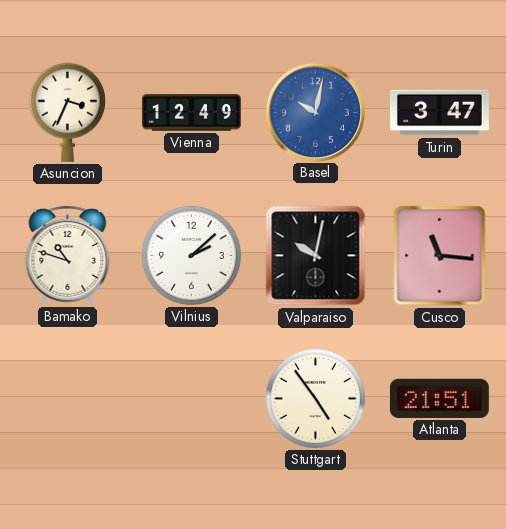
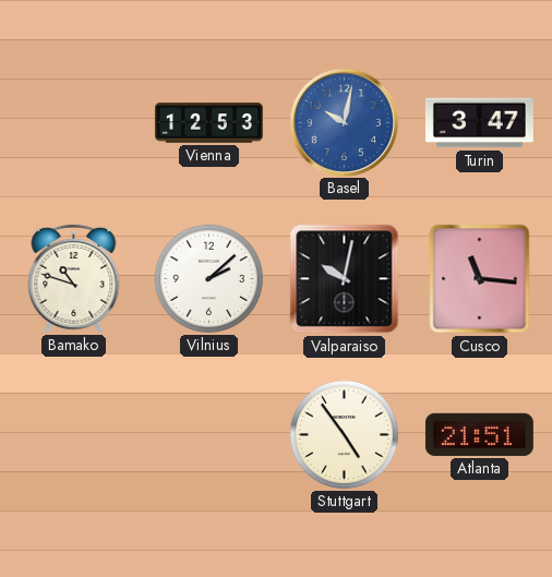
Asuncion: 3:34 -> none (67, 112)
Vienna: 12:49 -> 12:53 (209, 123)
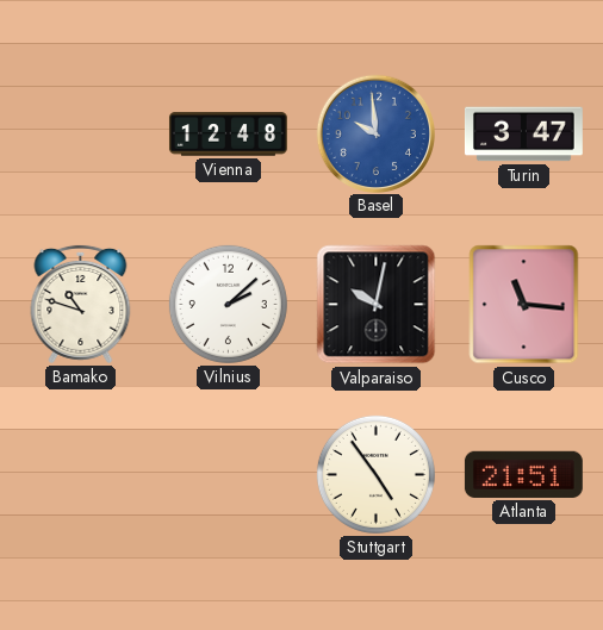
Vienna: 12:53 -> 12:48 (229, 135)
Basel: 10:02 -> 9:59 (375, 133)
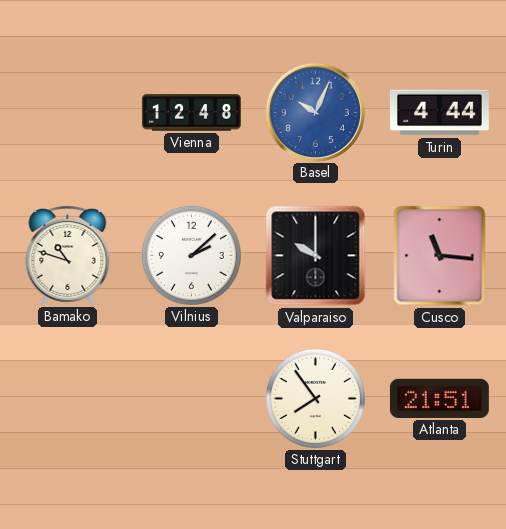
Basel: 9:59 -> 10:04 (315, 112)
Turin: 3:47 -> 4:44 (439, 113)
Valparaiso: 10:02 -> 10:00 (316, 256)
Stuttgart: 4:54 -> 7:54 (315, 398)
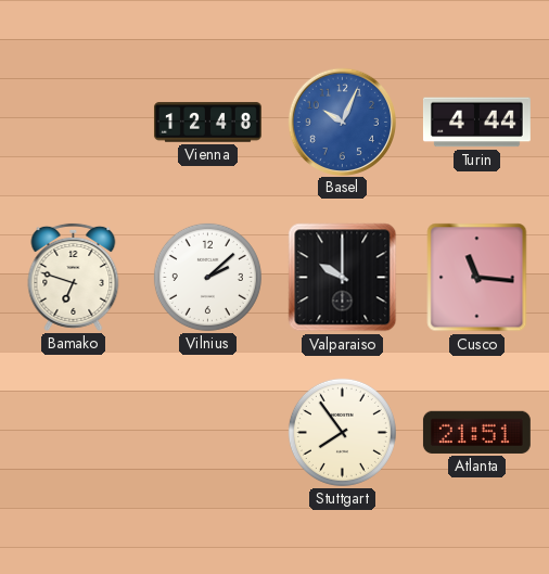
Bamako: 10:48 -> 6:48 (74, 277)
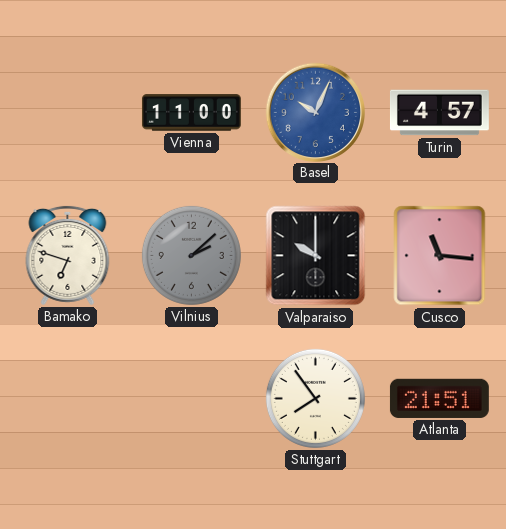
Vienna: 12:48 -> 11:00 (192, 113)
Turin: 4:44 -> 4:57 (439, 113)
Vilnius dial: white -> grey (191, 255)
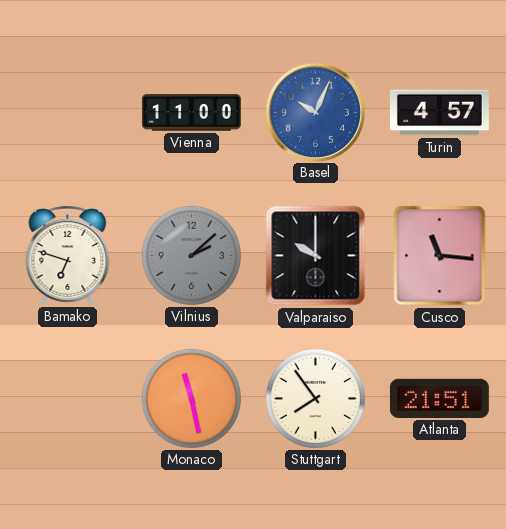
Monaco: none -> 11:28 (191, 398)
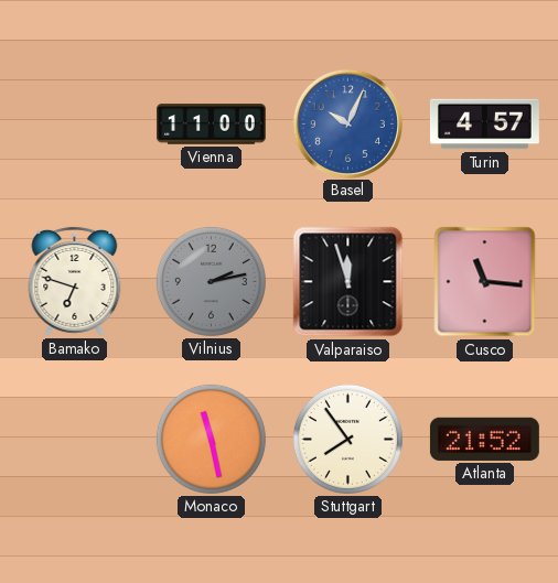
Vilnius: 2:08 -> 2:13 (211, 281)
Valparaiso: 10:00 -> 11:57 (348, 282)
Atlanta: 21:51 -> 21:52 (484, 439)
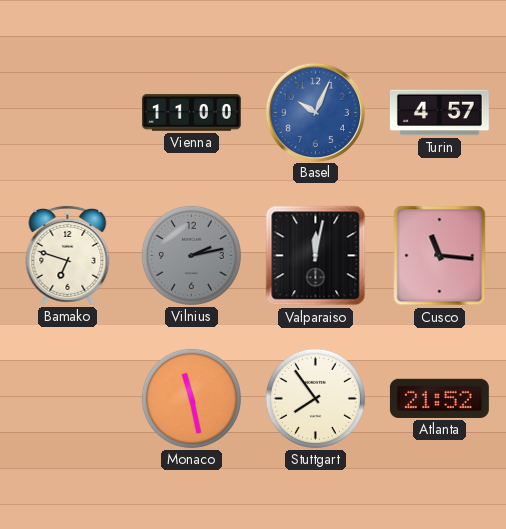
Valparaiso: 11:57 -> 12:02 (316, 256)
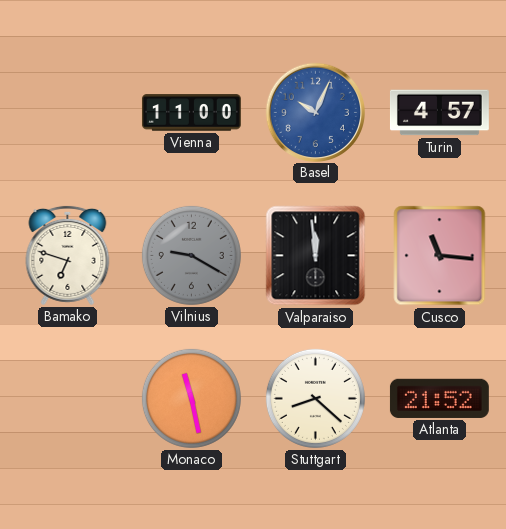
Vilnius: 2:13 -> 9:20 (191, 255)
Valparaiso: 12:02 -> 11:59 (316, 256)
Stuttgart: 7:54 -> 8:22 (315, 398)
